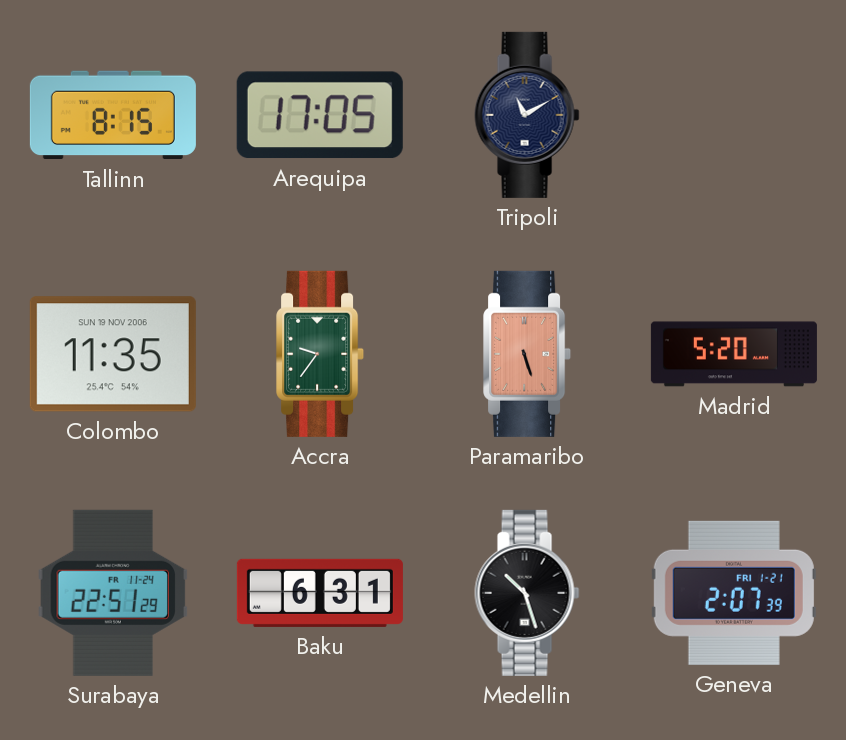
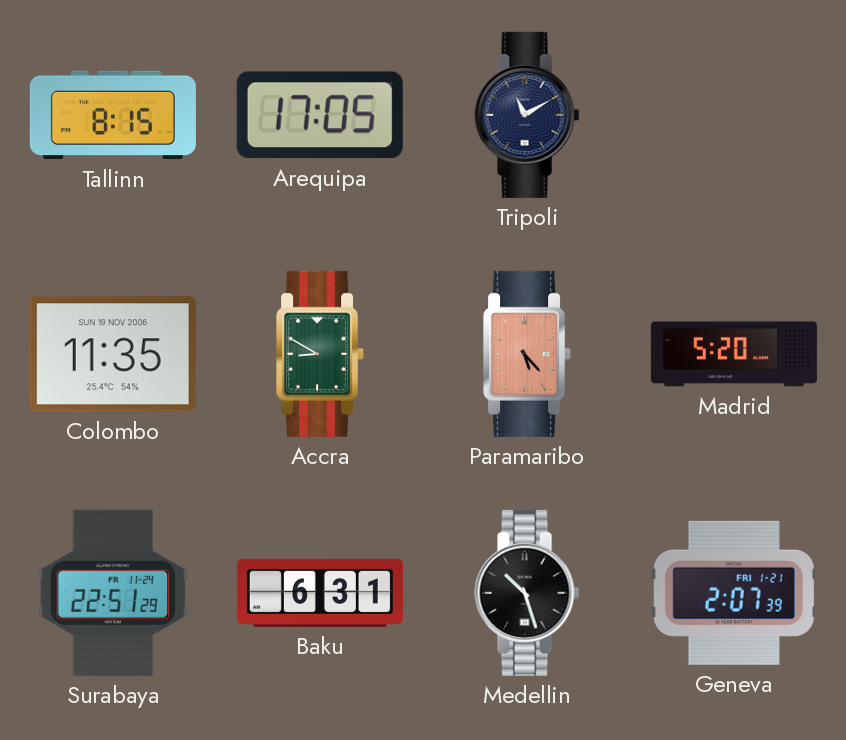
Accra: 9:36 -> 8:50 (321, 354)
Paramaribo: 5:27 -> 5:23 (528, 354)
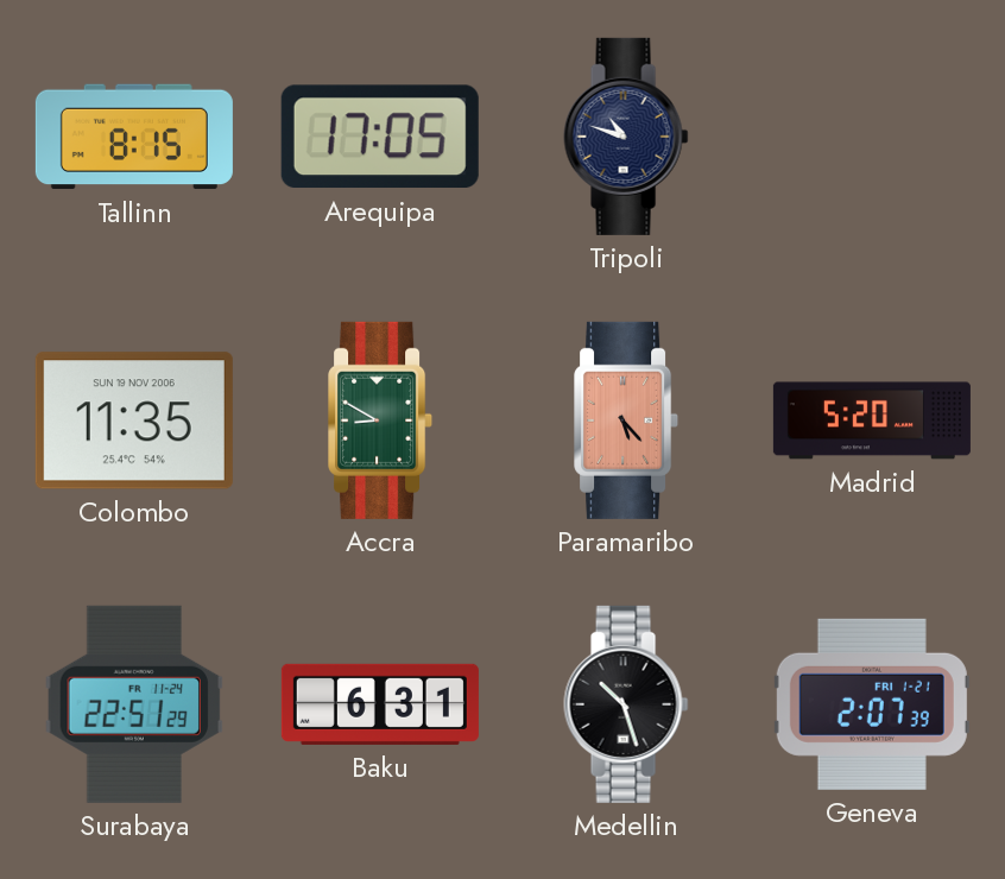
Tripoli: 11:10 -> 10:48 (626, 137)
